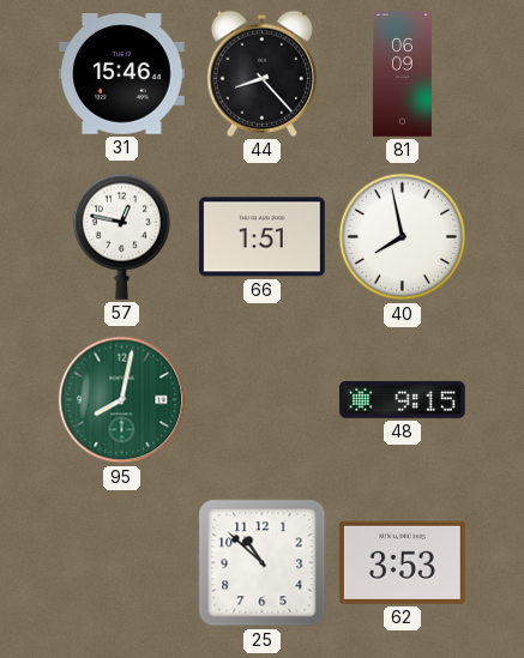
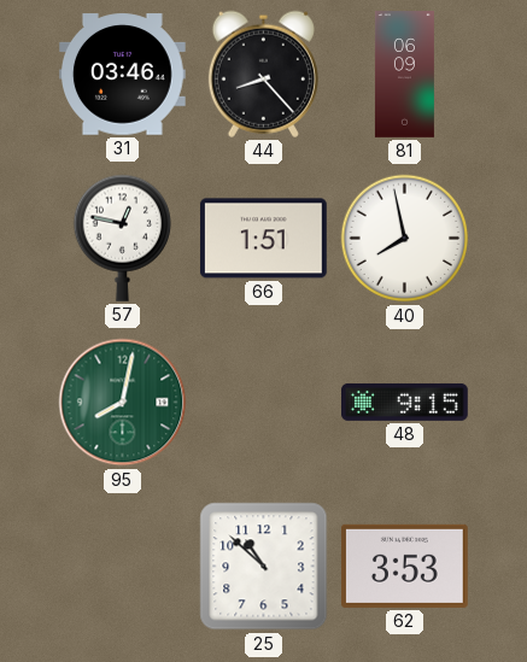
31: 15:46 -> 03:46 (123, 75)
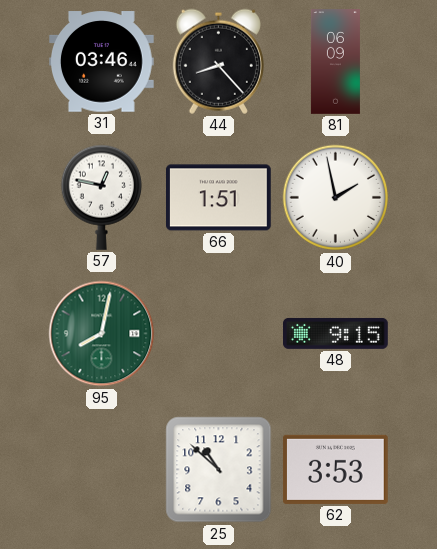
40: 7:58 -> 1:58 (336, 198)
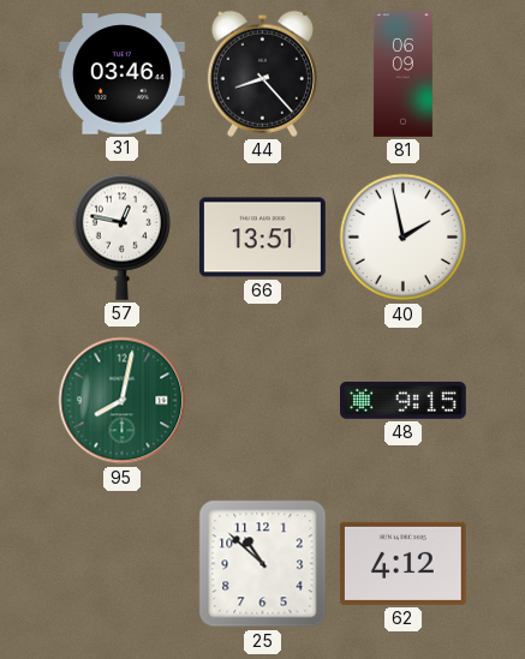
66: 1:51 -> 13:51 (263, 238)
62: 3:53 -> 4:12 (404, 563)
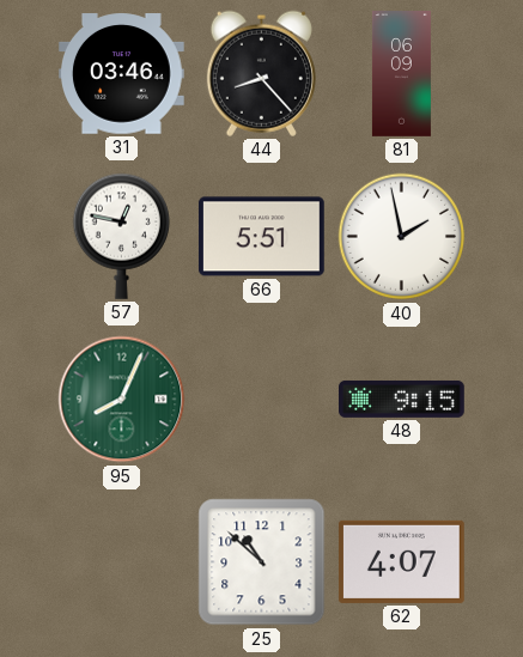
66: 13:51 -> 5:51 (262, 237)
95: 8:02 -> 8:04 (122, 400)
62: 4:12 -> 4:07 (402, 561)
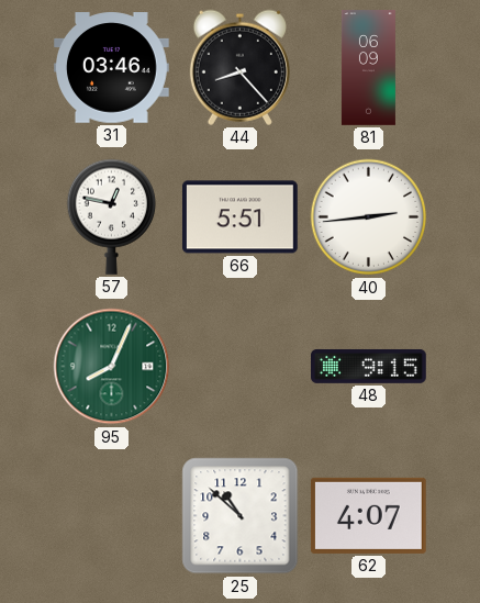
40: 1:58 -> 2:44 (369, 217)
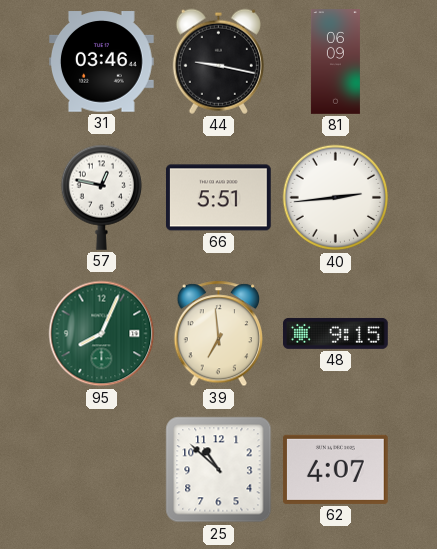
44: 8:23 -> 9:17 (218, 61)
39: none -> 6:59 (219, 334)
